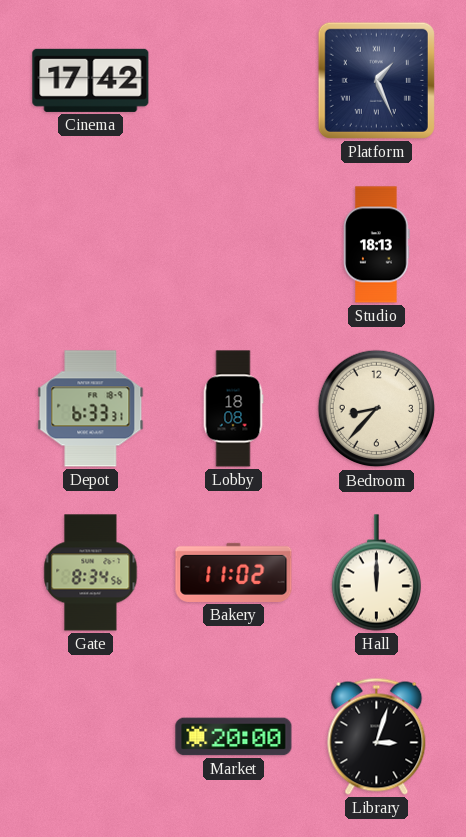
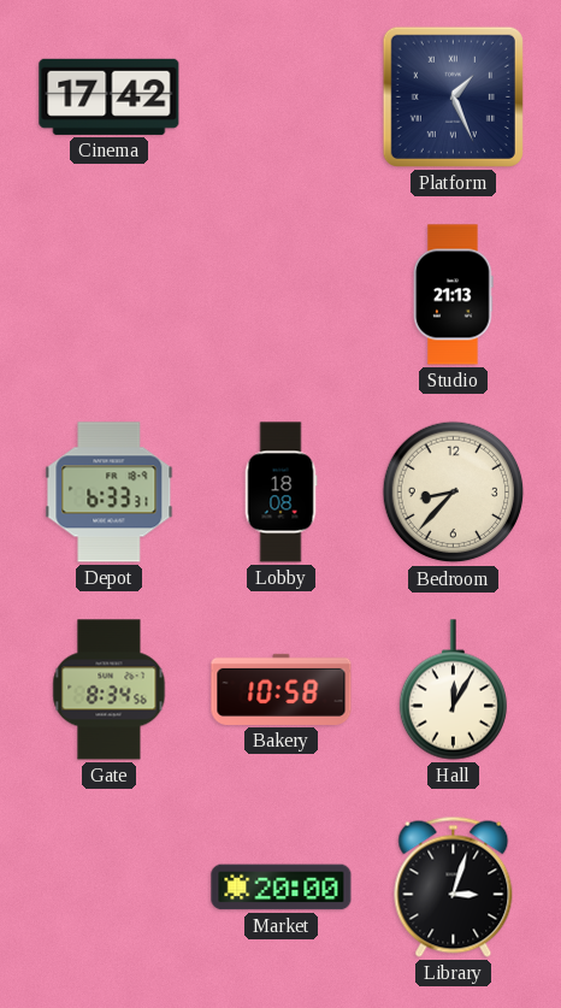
Studio: 18:13 -> 21:13 (454, 295)
Bakery: 11:02 -> 10:58 (282, 689)
Hall: 12:00 -> 12:05 (453, 690)
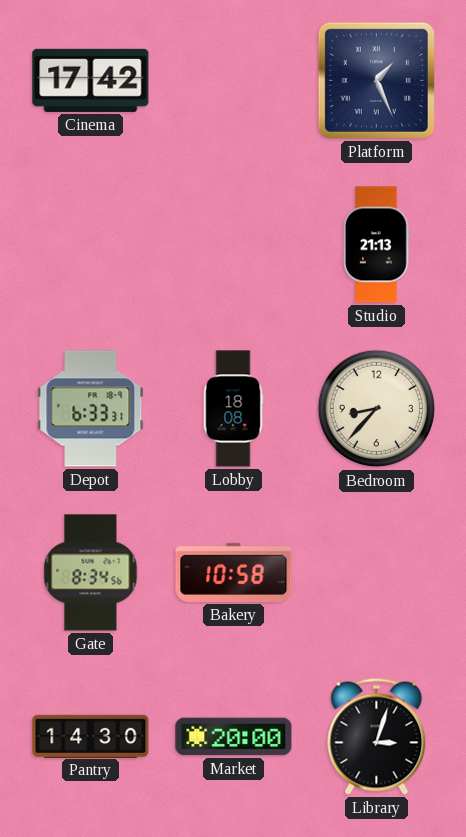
Hall: 12:05 -> none (453, 690)
Pantry: none -> 14:30 (91, 736)
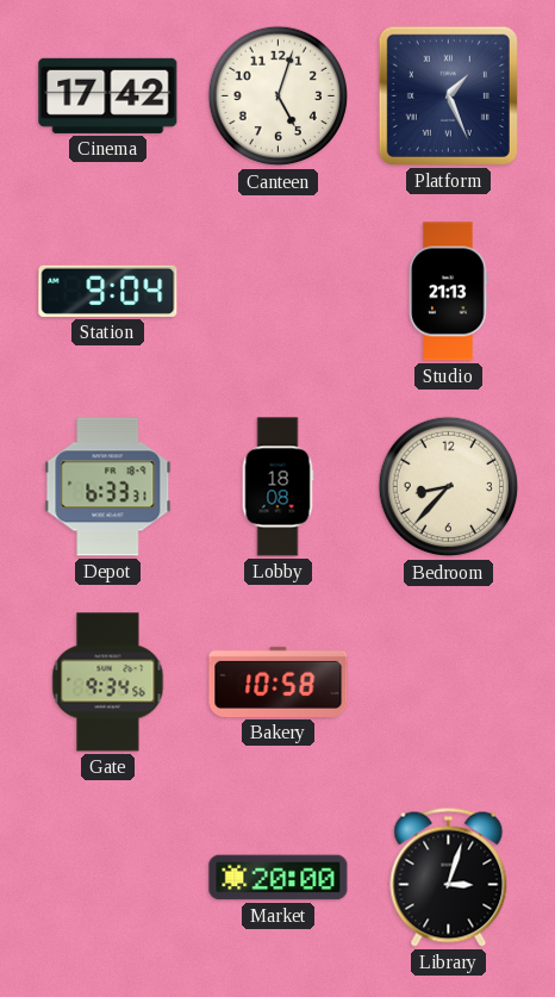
Canteen: none -> 5:03 (279, 96)
Station: none -> 9:04 (108, 291)
Gate: 8:34 -> 9:34 (108, 683)
Pantry: 14:30 -> none (91, 736)
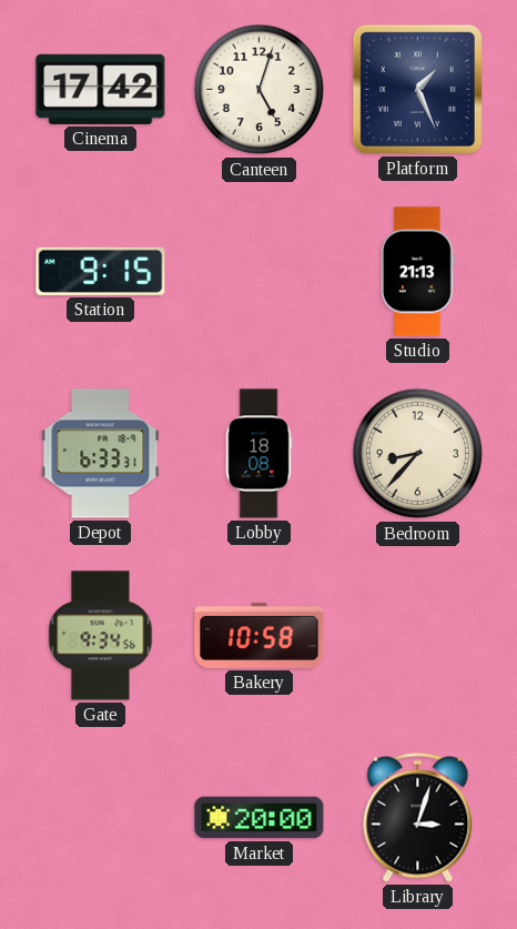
Station: 9:04 -> 9:15 (101, 271)
